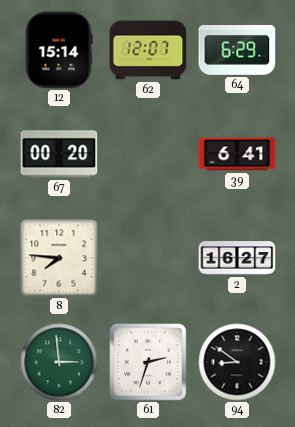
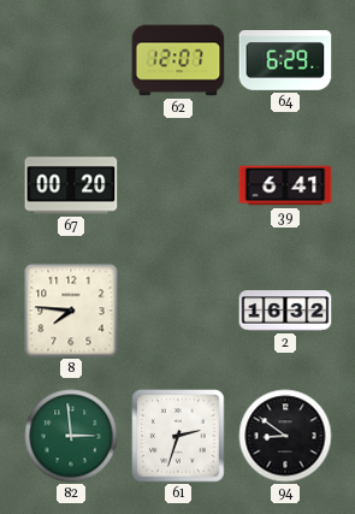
12: 15:14 -> none (59, 50)
2: 16:27 -> 16:32 (285, 311)
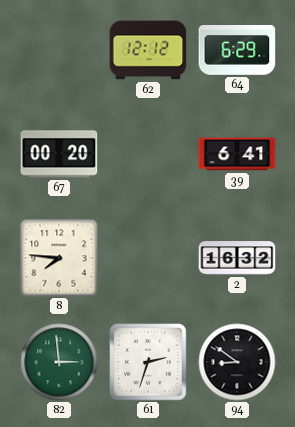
62: 12:07 -> 12:12 (148, 50)
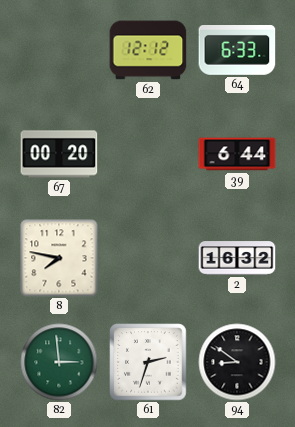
64: 6:29 -> 6:33 (237, 51)
39: 6:41 -> 6:44 (237, 154)
8: 7:46 -> 7:47 (59, 258)
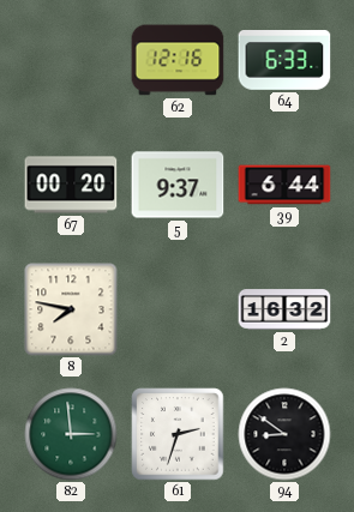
62: 12:12 -> 12:16 (178, 60)
5: none -> 9:37 (178, 185)
